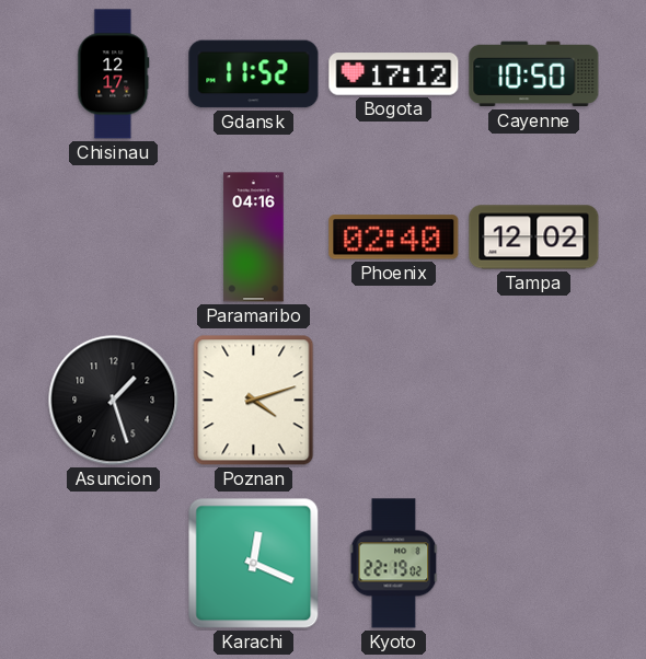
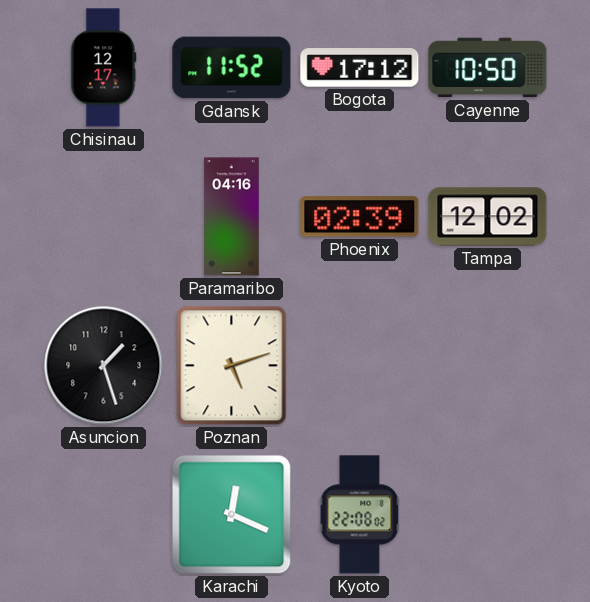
Phoenix: 02:40 -> 02:39 (360, 217)
Poznan: 4:12 -> 5:12 (232, 366)
Kyoto: 22:19 -> 22:08 (360, 515)
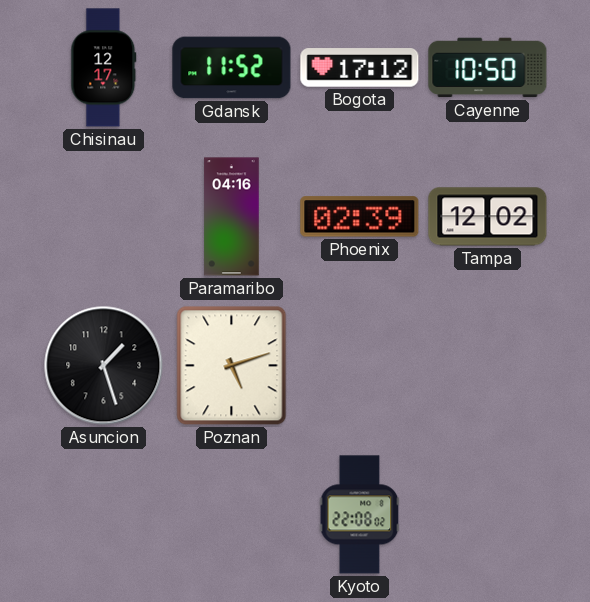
Karachi: 12:19 -> none (232, 515)
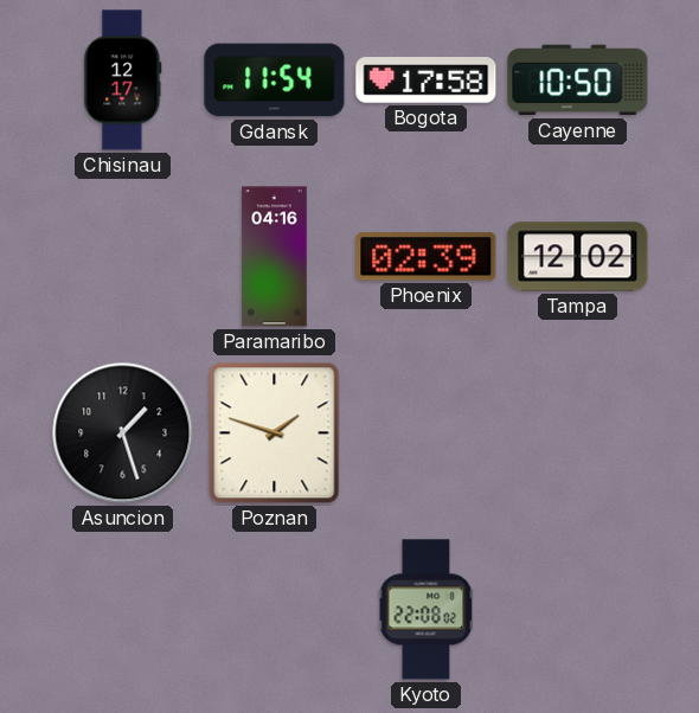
Gdansk: 11:52 -> 11:54 (275, 81)
Bogota: 17:12 -> 17:58 (427, 81)
Poznan: 5:12 -> 1:48 (275, 433)
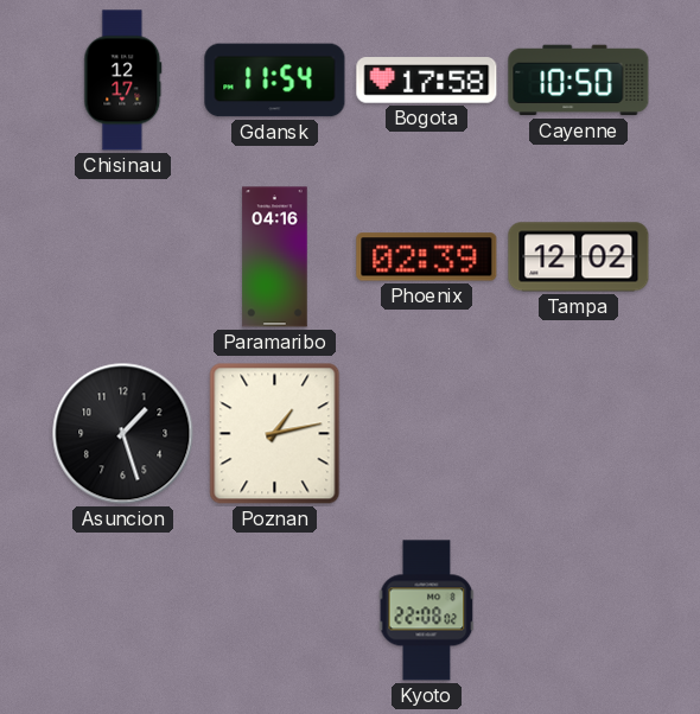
Poznan: 1:48 -> 1:13 (275, 434)
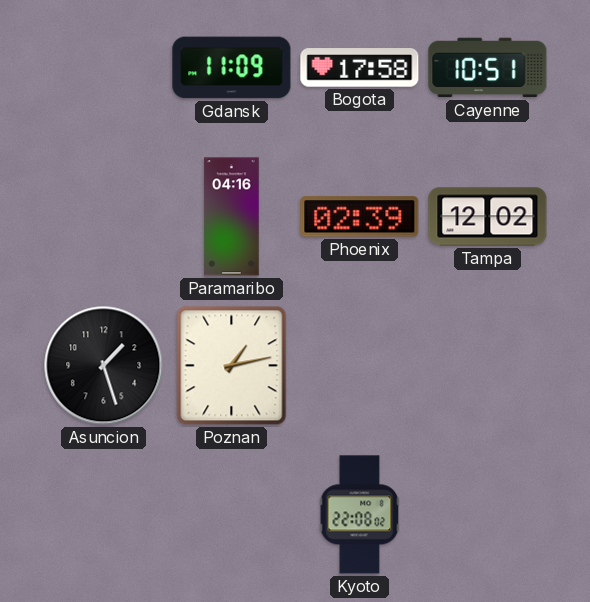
Chisinau: 12:17 -> none (123, 81)
Gdansk: 11:54 -> 11:09 (232, 68)
Cayenne: 10:50 -> 10:51 (488, 68)
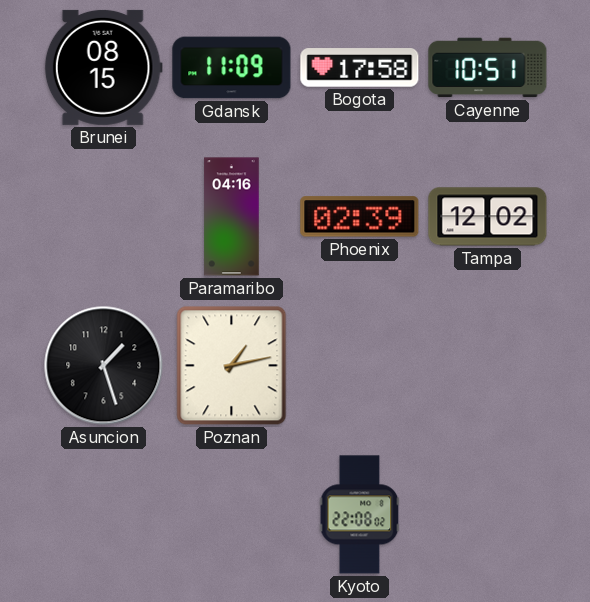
Brunei: none -> 08:15 (103, 67)
